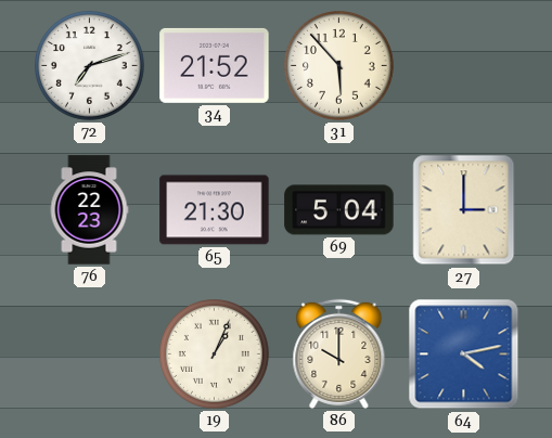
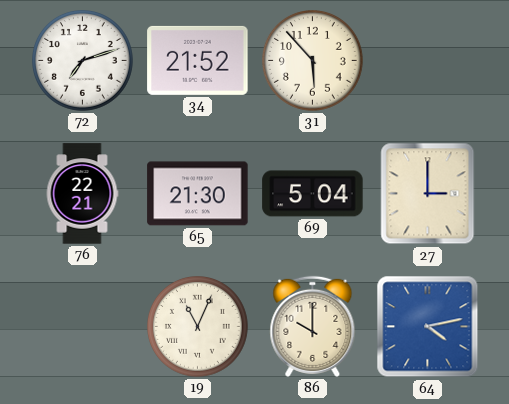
76: 22:23 -> 22:21 (82, 194)
19: 1:04 -> 11:04 (198, 327)
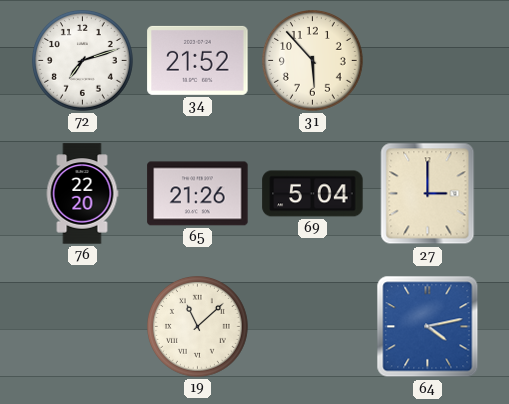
76: 22:21 -> 22:20 (82, 194)
65: 21:30 -> 21:26 (198, 194)
19: 11:04 -> 11:08 (198, 327)
86: 10:00 -> none (313, 326)
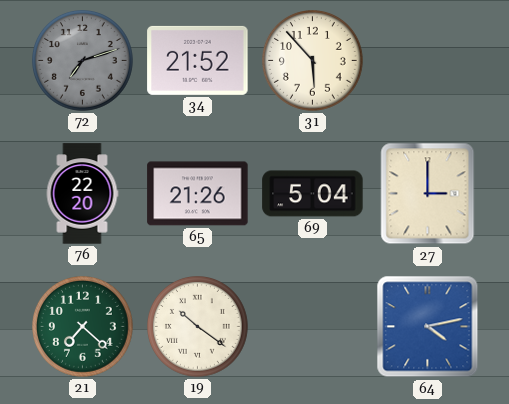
72 dial: white -> grey (83, 61)
21: none -> 7:22 (83, 327)
19: 11:08 -> 10:21 (198, 327)
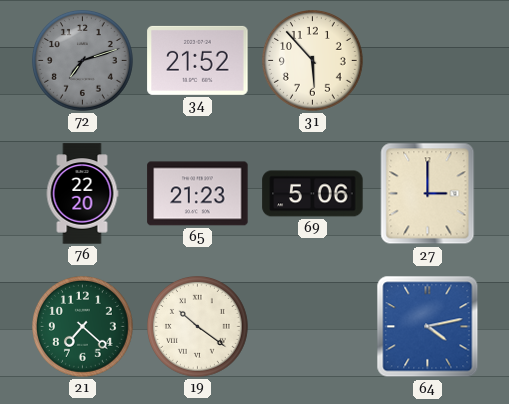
65: 21:26 -> 21:23 (198, 194)
69: 5:04 -> 5:06 (313, 194)
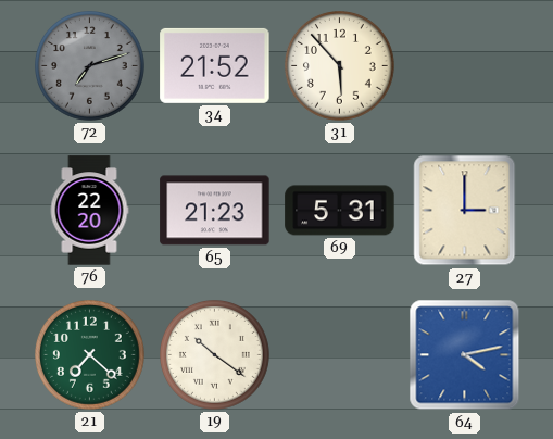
69: 5:06 -> 5:31 (340, 211)
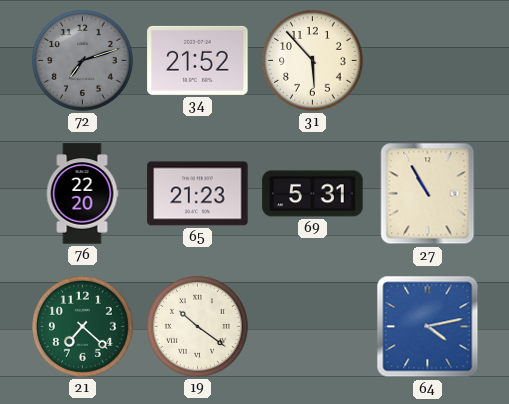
27: 3:00 -> 10:55 (428, 194)
